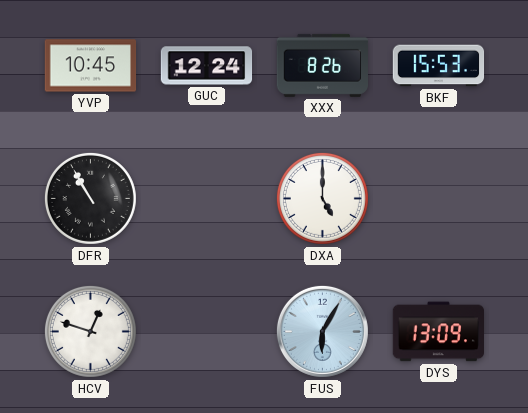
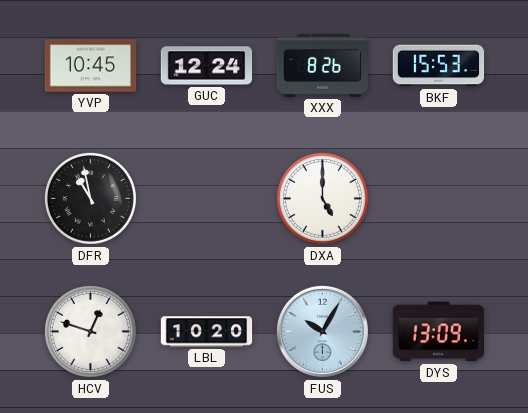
DFR: 10:55 -> 10:58 (90, 198)
LBL: none -> 10:20 (207, 332)
FUS: 6:05 -> 10:05 (322, 331)
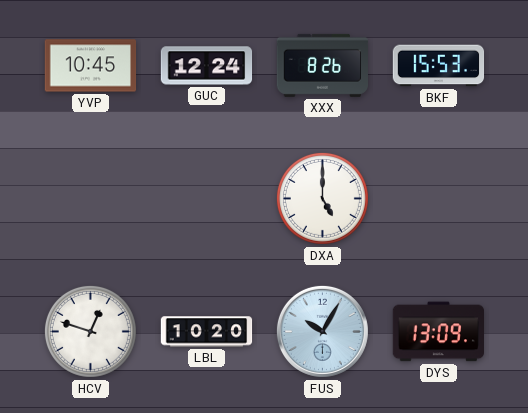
DFR: 10:58 -> none (90, 198)
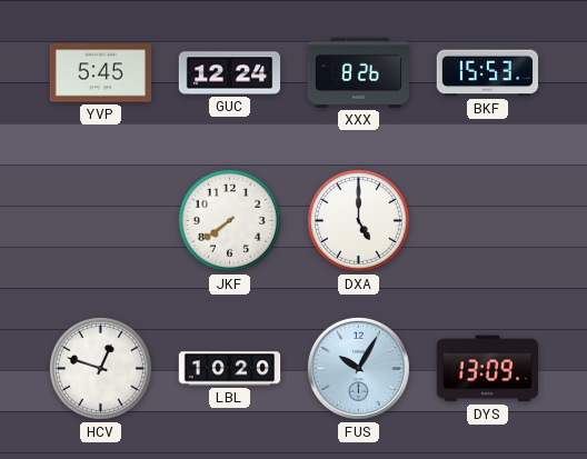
YVP: 10:45 -> 5:45 (101, 73)
JKF: none -> 7:39 (229, 220)
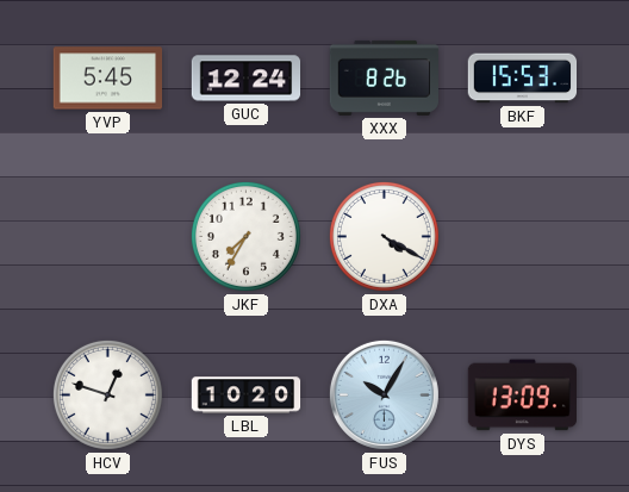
JKF: 7:39 -> 7:35 (245, 236)
DXA: 5:00 -> 4:20 (384, 236)
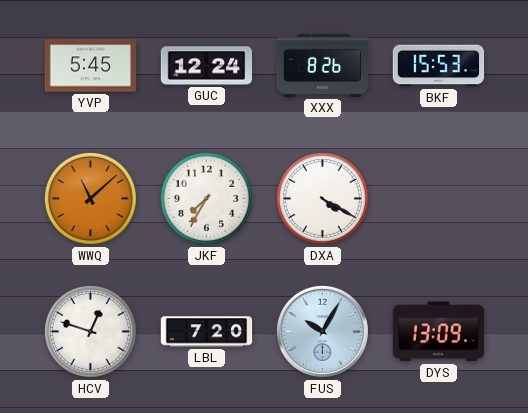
WWQ: none -> 11:08 (90, 198)
LBL: 10:20 -> 7:20 (207, 332)
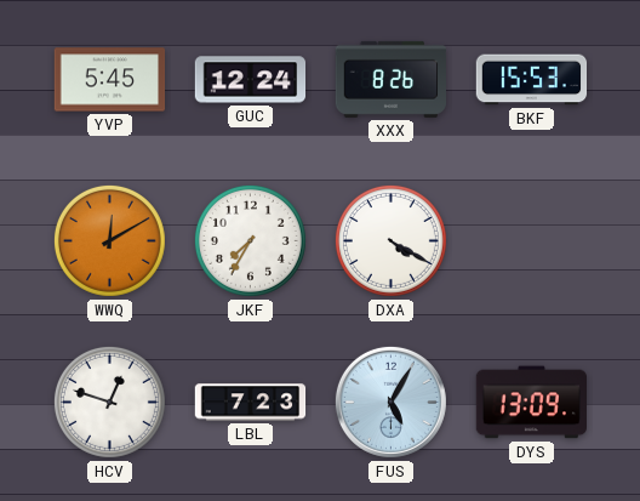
WWQ: 11:08 -> 12:10 (109, 240)
LBL: 7:20 -> 7:23 (251, 403)
FUS: 10:05 -> 5:05 (390, 402)
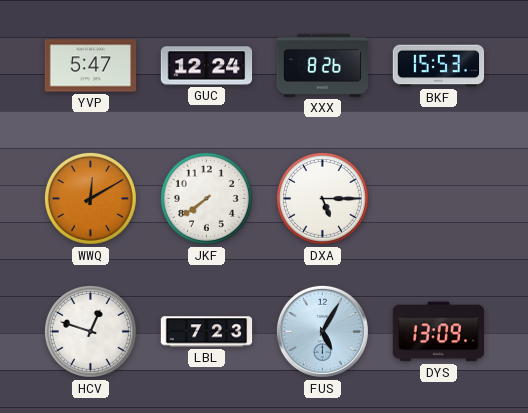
YVP: 5:45 -> 5:47 (91, 66)
JKF: 7:35 -> 7:39 (206, 198)
DXA: 4:20 -> 5:15 (322, 198)
